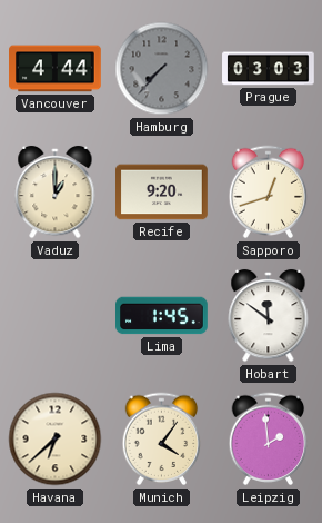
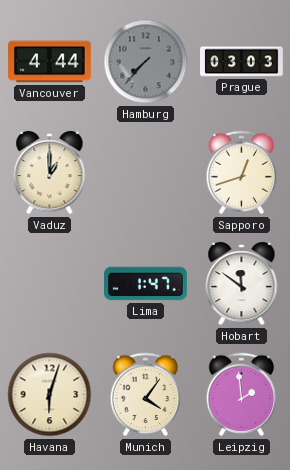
Recife: 9:20 -> none (162, 193)
Lima: 1:45 -> 1:47 (146, 284)
Havana: 6:38 -> 6:03 (50, 395)
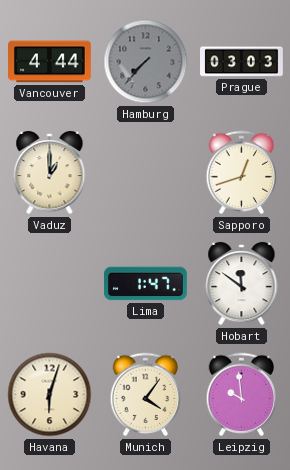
Leipzig: 1:59 -> 9:59 (242, 395)
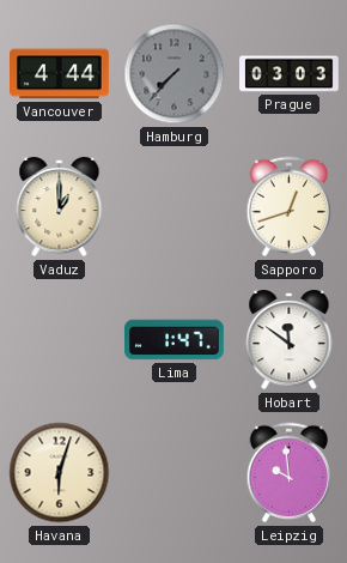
Munich: 4:06 -> none (146, 395)
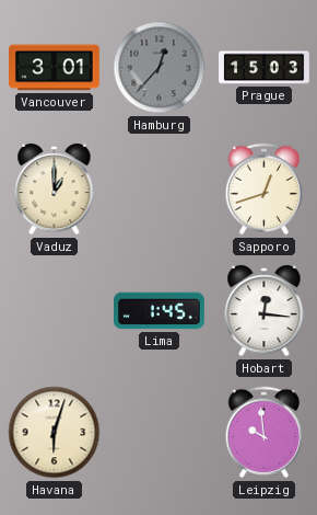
Vancouver: 4:44 -> 3:01 (55, 68)
Hamburg: 7:37 -> 12:37 (160, 68)
Prague: 03:03 -> 15:03 (265, 68)
Lima: 1:47 -> 1:45 (160, 311)
Hobart: 11:51 -> 12:16 (265, 311)
